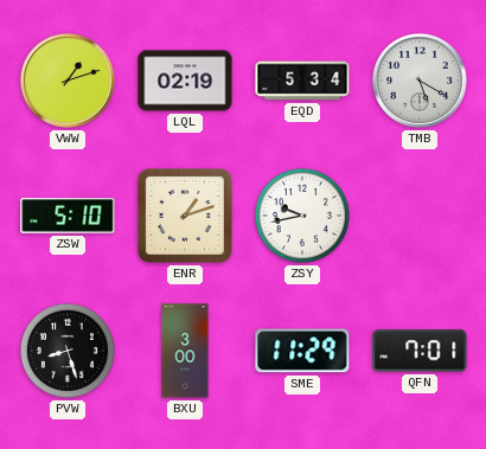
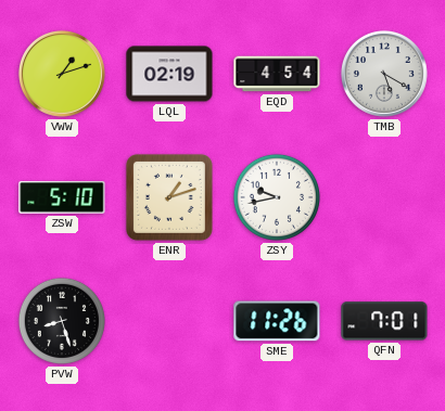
EQD: 5:34 -> 4:54 (277, 74)
BXU: 3:00 -> none (185, 351)
SME: 11:29 -> 11:26 (277, 321)
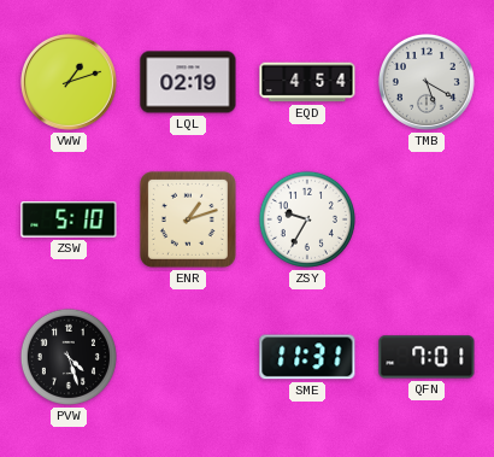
ZSY: 9:43 -> 9:35 (307, 219)
PVW: 8:27 -> 4:27 (69, 357)
SME: 11:26 -> 11:31 (307, 357)
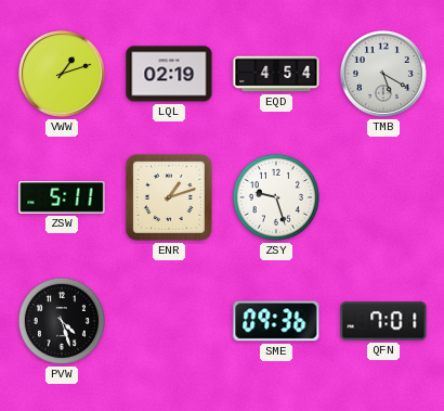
ZSW: 5:10 -> 5:11 (62, 197)
ZSY: 9:35 -> 9:27 (276, 197)
SME: 11:31 -> 09:36 (276, 321)
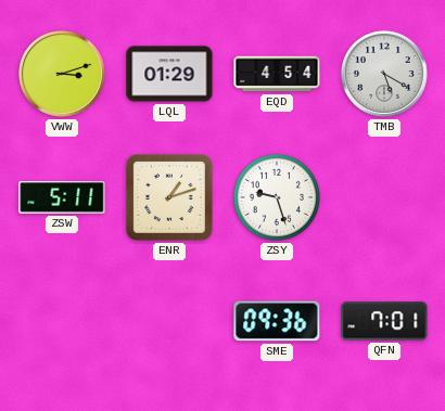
VWW: 1:12 -> 3:12 (62, 74)
LQL: 02:19 -> 01:29 (169, 74)
PVW: 4:27 -> none (62, 321)
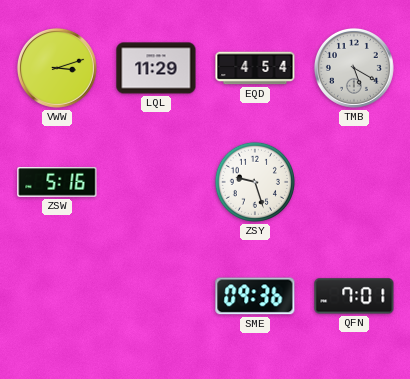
LQL: 01:29 -> 11:29 (156, 68)
ZSW: 5:11 -> 5:16 (57, 182)
ENR: 1:12 -> none (169, 197)
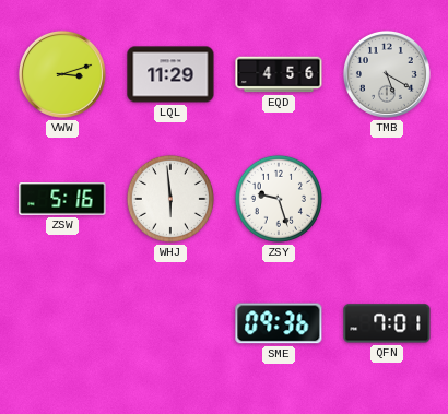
EQD: 4:54 -> 4:56 (279, 74)
WHJ: none -> 5:59 (170, 199)
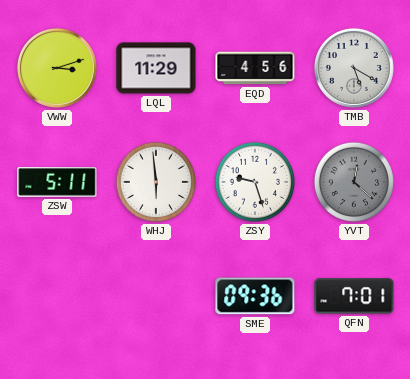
ZSW: 5:16 -> 5:11 (57, 182)
YVT: none -> 12:22 (354, 182)
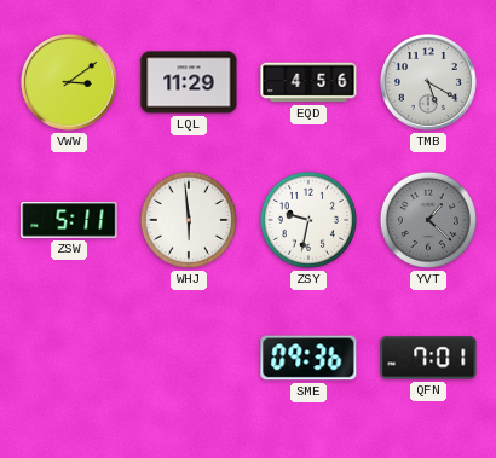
VWW: 3:12 -> 3:09 (69, 82)
ZSY: 9:27 -> 9:32 (308, 220)
YVT: 12:22 -> 1:22 (428, 220)
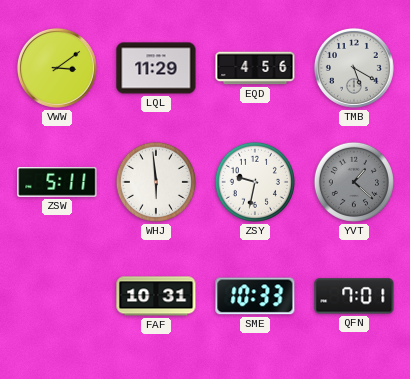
FAF: none -> 10:31 (156, 296)
SME: 09:36 -> 10:33 (255, 296)
